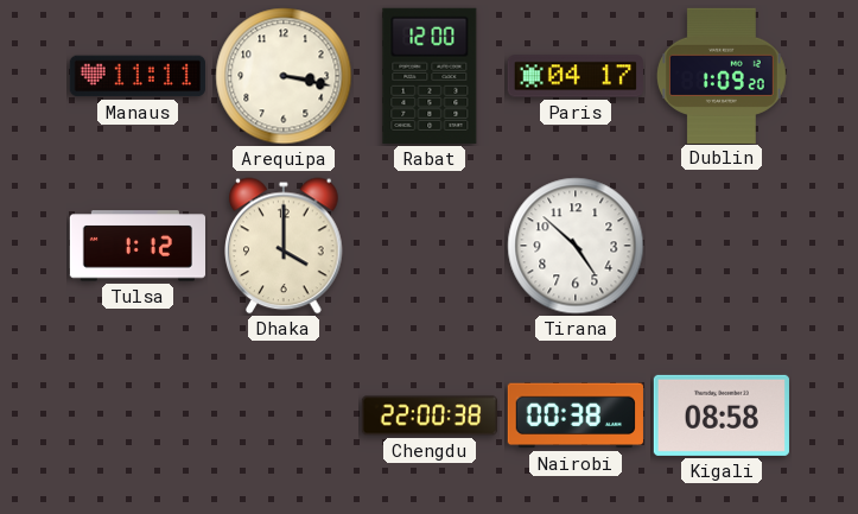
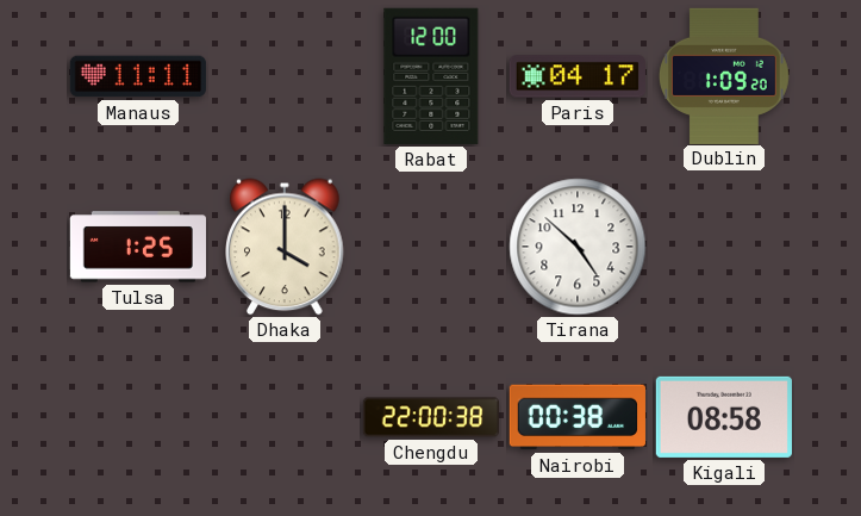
Arequipa: 3:17 -> none (284, 76)
Tulsa: 1:12 -> 1:25 (137, 247)
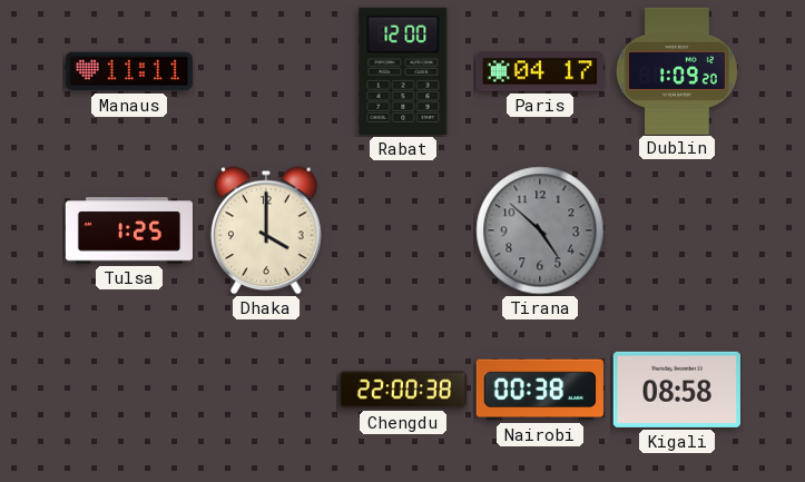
Tirana dial: white -> grey (540, 230)
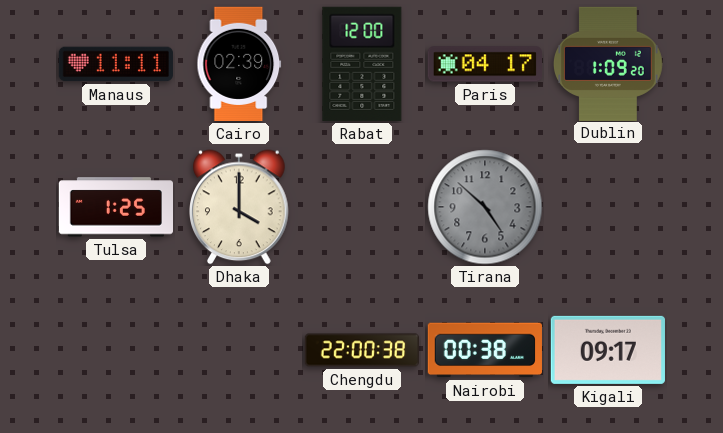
Cairo: none -> 02:39 (239, 64)
Kigali: 08:58 -> 09:17 (608, 350)
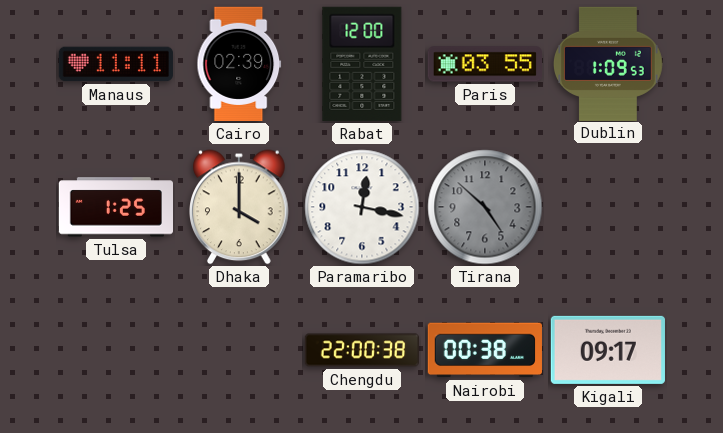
Paris: 04:17 -> 03:55 (485, 64)
Dublin: 1:09:20 -> 1:09:53 (608, 63)
Paramaribo: none -> 12:17 (362, 207)
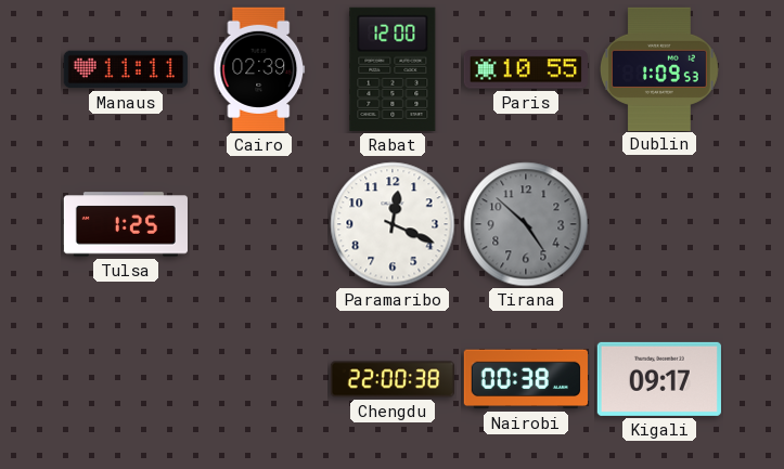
Paris: 03:55 -> 10:55 (526, 69)
Dhaka: 4:00 -> none (239, 207)
Paramaribo: 12:17 -> 12:19 (393, 224)
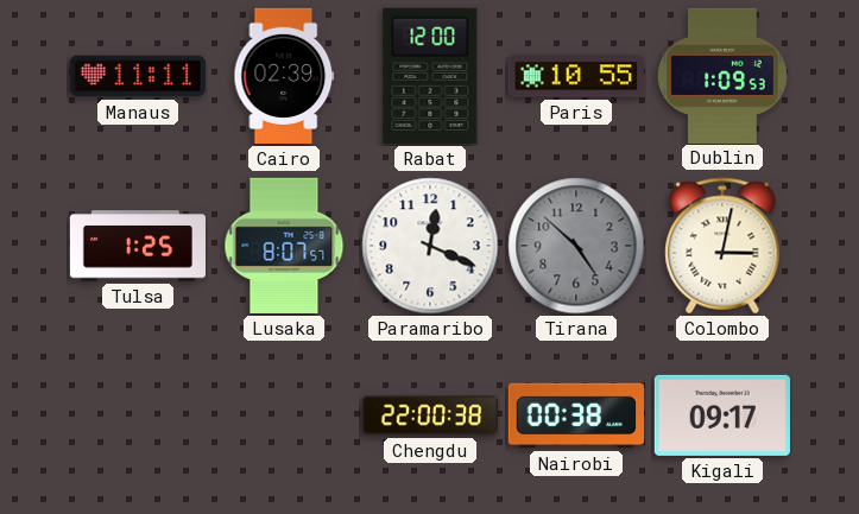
Lusaka: none -> 8:07 (284, 246)
Colombo: none -> 3:02 (722, 246)
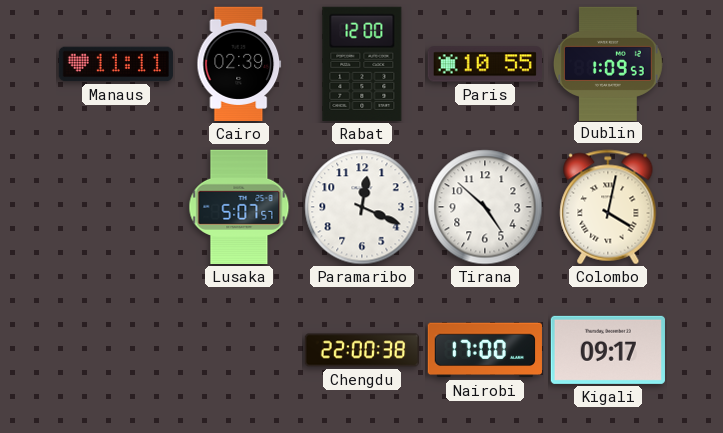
Tulsa: 1:25 -> none (137, 246)
Lusaka: 8:07 -> 5:07 (239, 207)
Tirana dial: grey -> white (485, 207)
Colombo: 3:02 -> 4:02 (608, 207)
Nairobi: 00:38 -> 17:00 (485, 350)
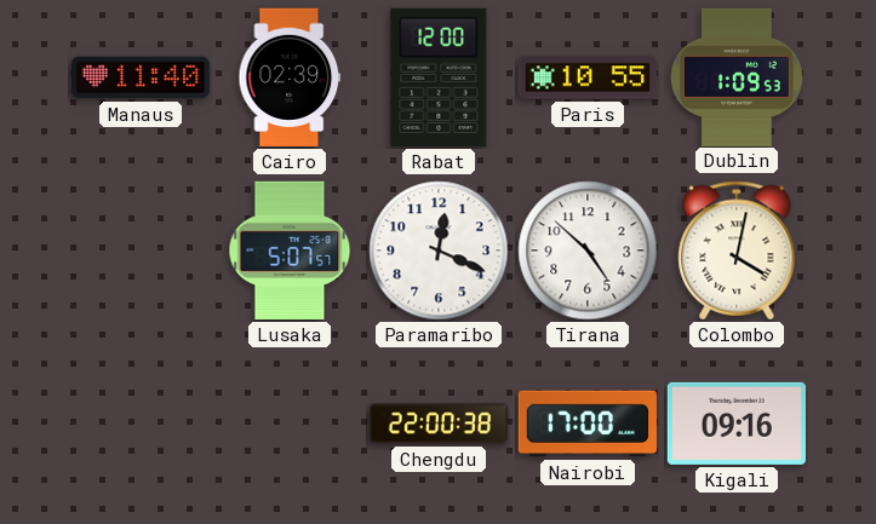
Manaus: 11:11 -> 11:40 (141, 77)
Kigali: 09:17 -> 09:16 (737, 424)
